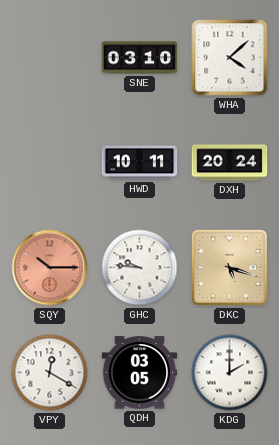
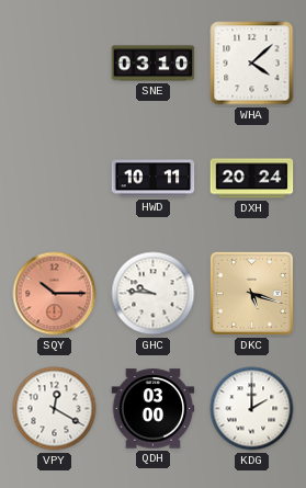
QDH: 03:05 -> 03:00 (154, 409)
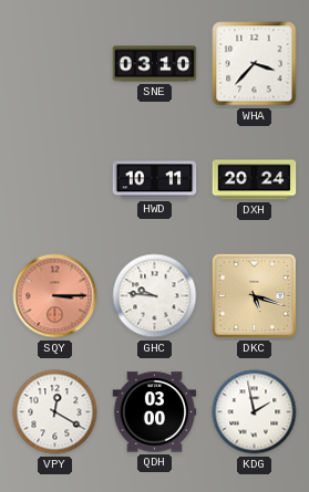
WHA: 4:08 -> 3:37 (255, 64)
SQY: 10:15 -> 3:15 (55, 296)
KDG: 2:00 -> 1:58 (255, 412)
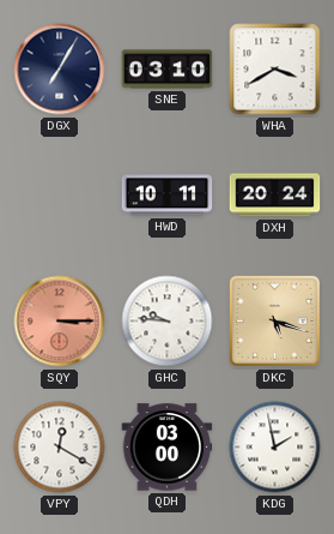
DGX: none -> 7:05 (60, 70)
WHA: 3:37 -> 3:40 (275, 70)
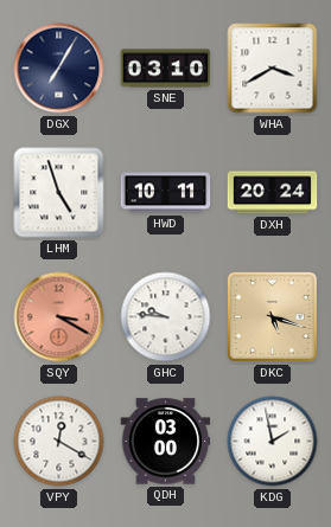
LHM: none -> 4:57 (59, 193)
SQY: 3:15 -> 3:20 (59, 317)
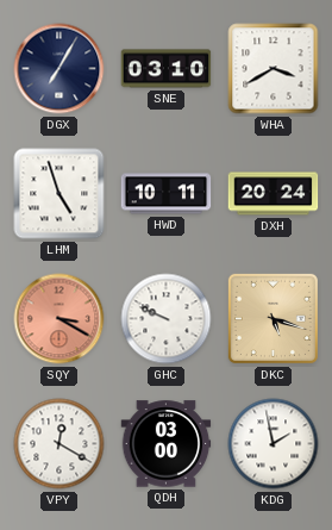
GHC: 9:46 -> 9:49 (167, 319)
